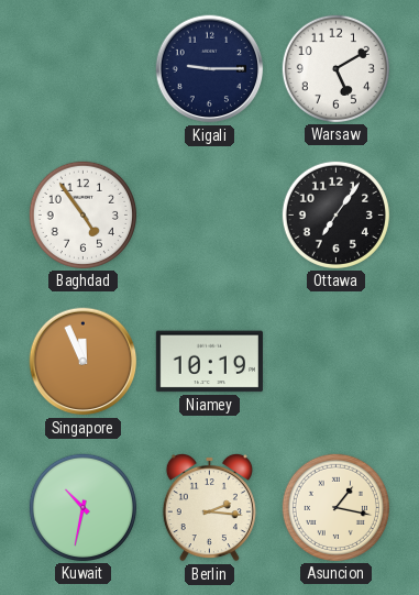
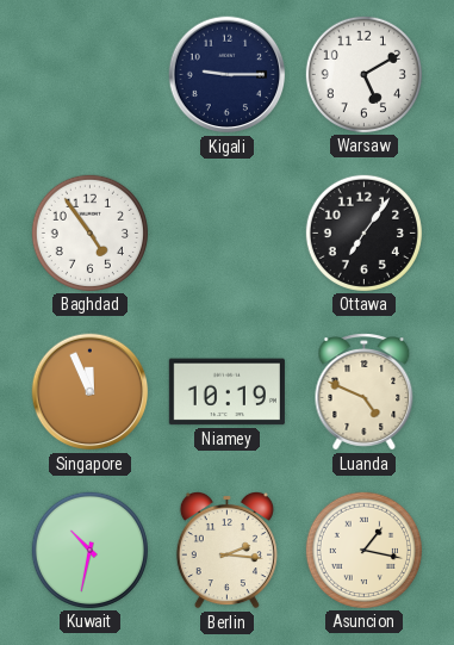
Luanda: none -> 4:49 (365, 392)
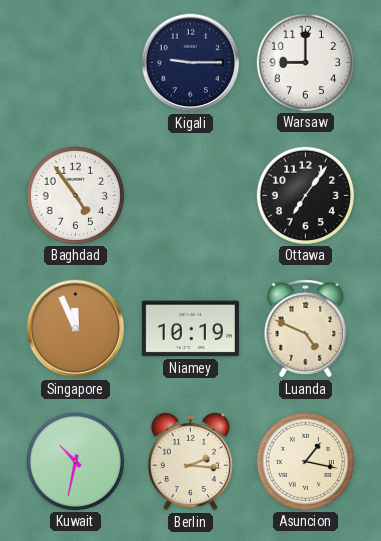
Warsaw: 5:10 -> 9:00 (305, 62)
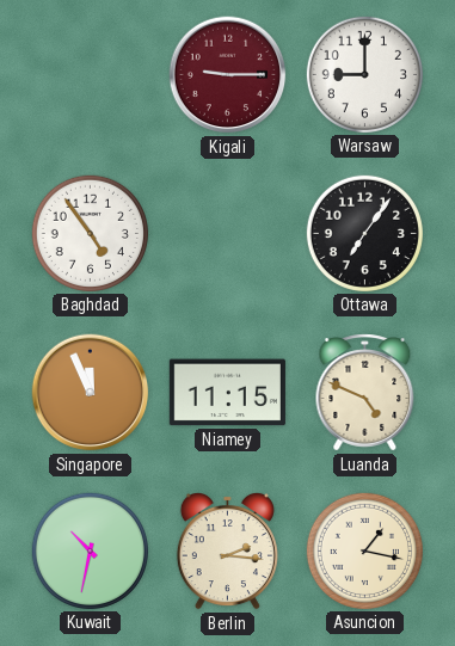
Kigali dial: navy -> burgundy (228, 75)
Niamey: 10:19 -> 11:15 (227, 393)
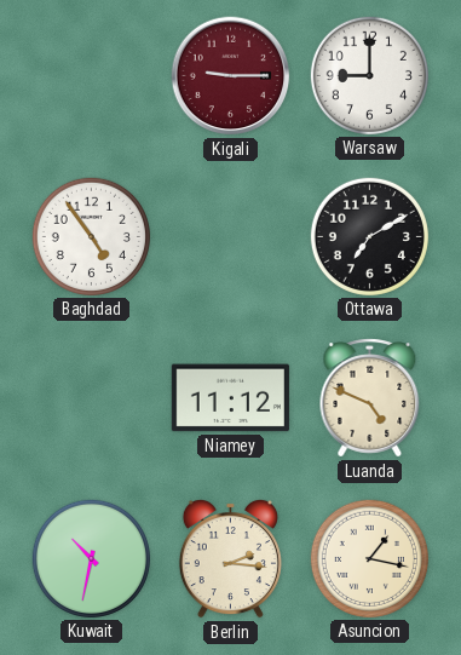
Ottawa: 7:06 -> 7:10 (369, 236)
Singapore: 11:56 -> none (91, 393)
Niamey: 11:15 -> 11:12 (230, 398)
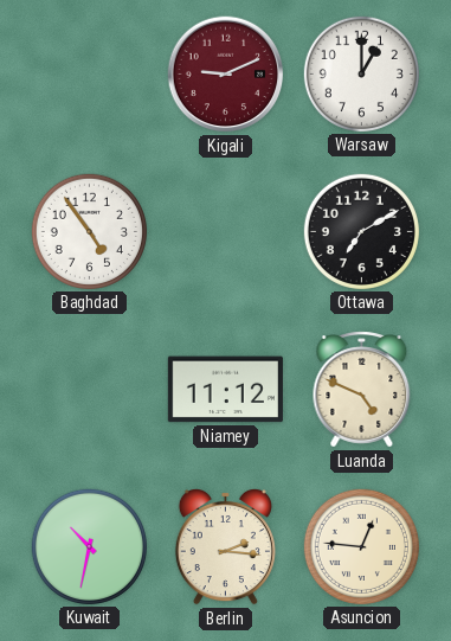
Kigali: 9:15 -> 9:11 (226, 75)
Warsaw: 9:00 -> 1:00 (361, 73)
Asuncion: 1:17 -> 12:46 (361, 546)
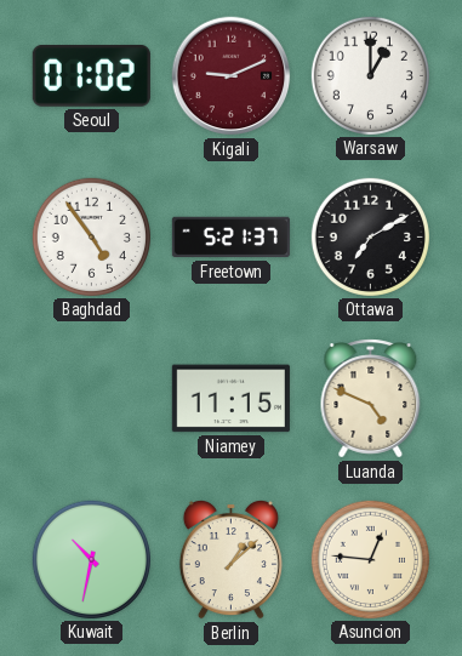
Seoul: none -> 01:02 (91, 76)
Freetown: none -> 5:21 (230, 238)
Niamey: 11:12 -> 11:15 (230, 399)
Berlin: 2:16 -> 1:08 (230, 559)
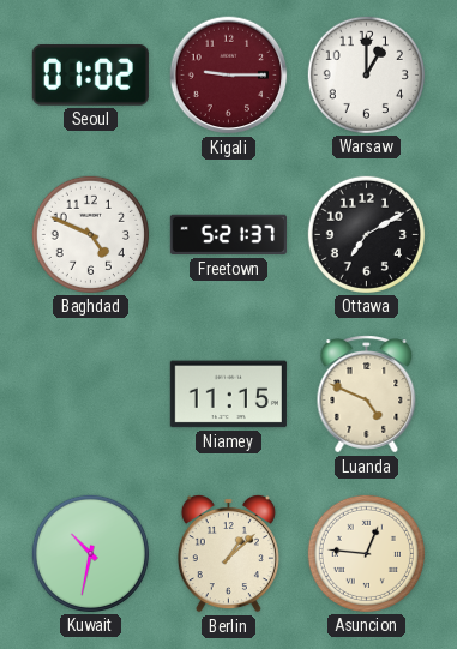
Kigali: 9:11 -> 9:15 (229, 76)
Baghdad: 4:54 -> 4:49 (90, 234)
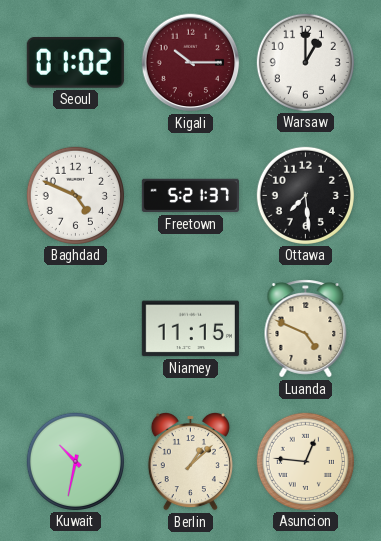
Kigali: 9:15 -> 10:15 (191, 63)
Ottawa: 7:10 -> 7:29 (305, 195)
